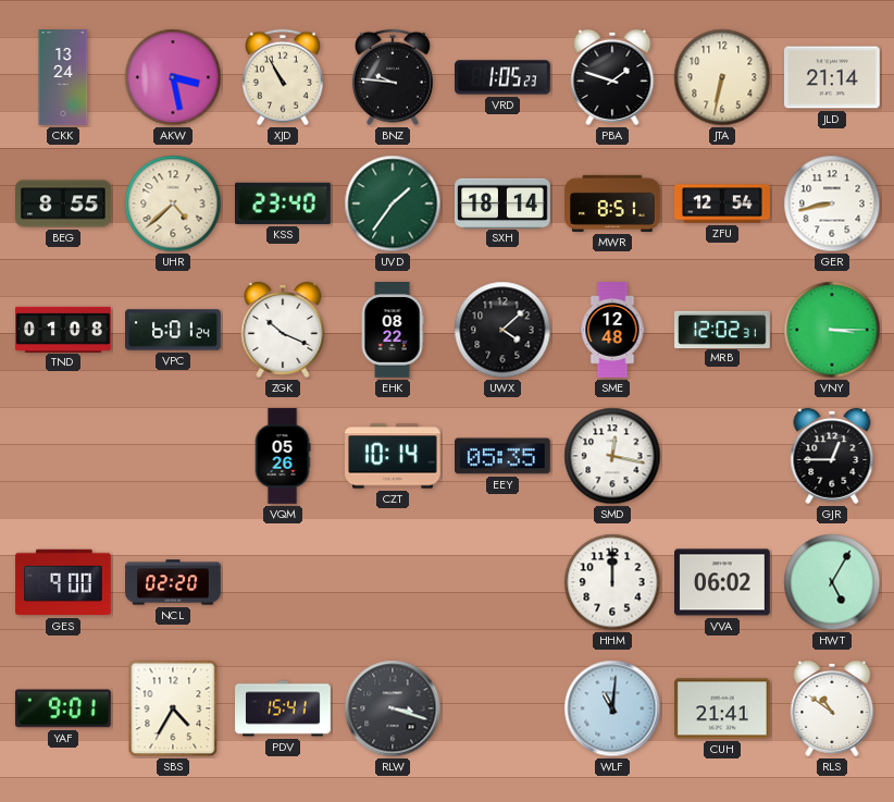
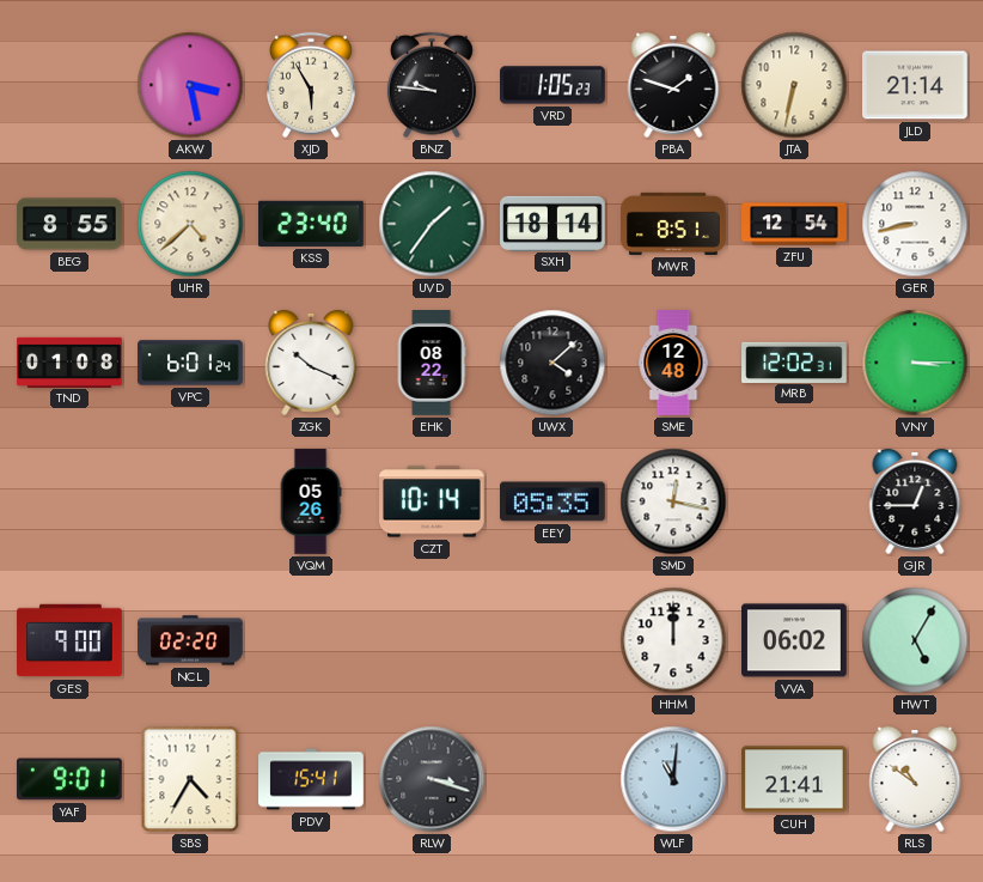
CKK: 13:24 -> none (63, 77)
XJD: 10:55 -> 5:55 (311, 85)
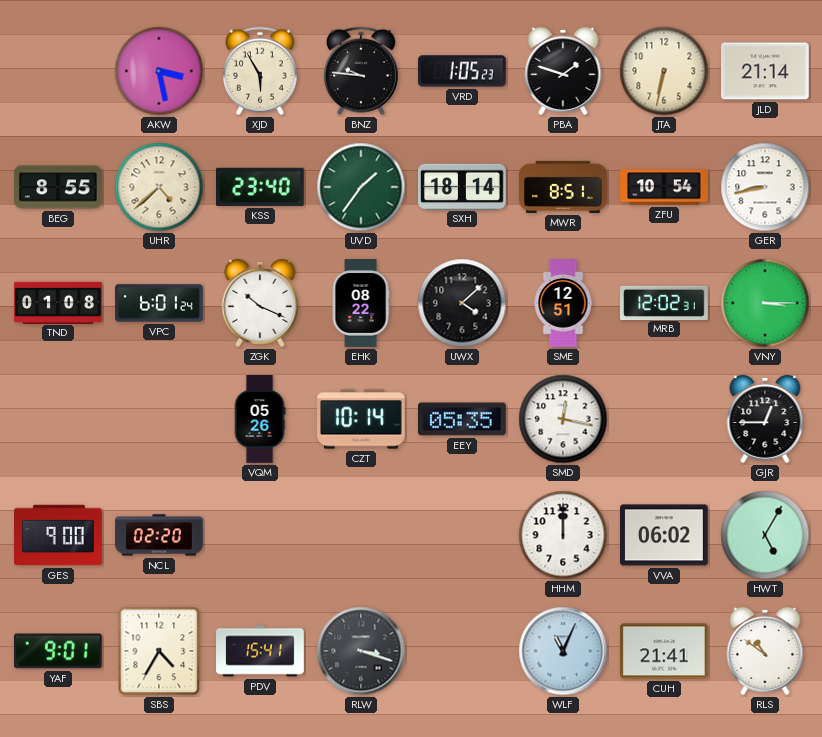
ZFU: 12:54 -> 10:54 (664, 187)
SME: 12:48 -> 12:51 (563, 303)
WLF: 11:01 -> 11:04 (563, 651)
